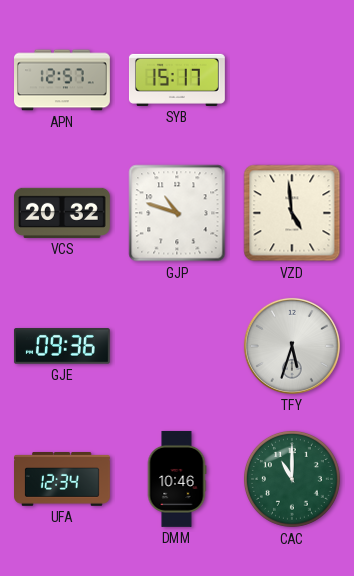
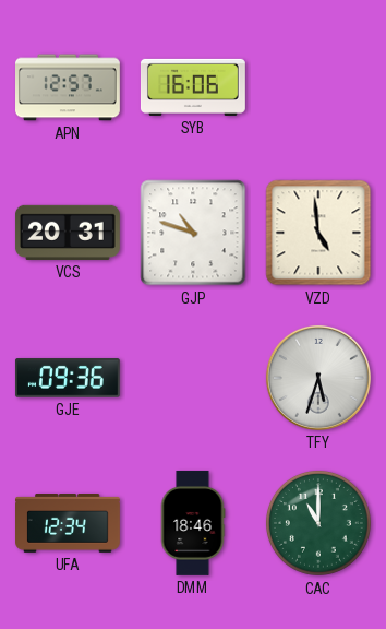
SYB: 15:17 -> 16:06 (193, 87)
VCS: 20:32 -> 20:31 (68, 233)
DMM: 10:46 -> 18:46 (193, 523)
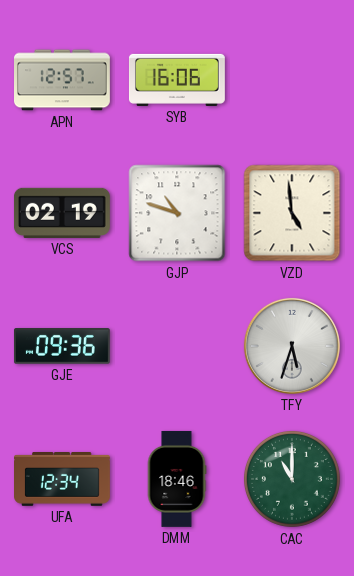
VCS: 20:31 -> 02:19 (62, 213)
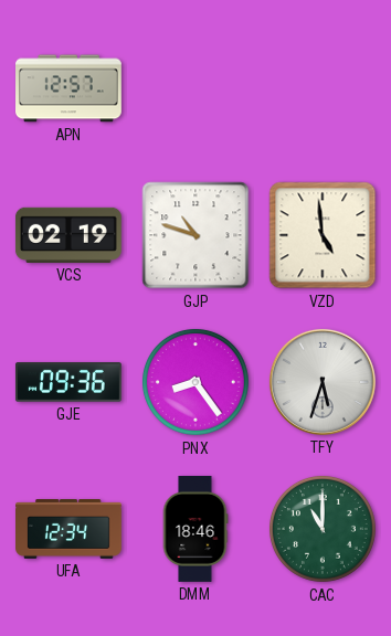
SYB: 16:06 -> none (177, 80)
PNX: none -> 8:24 (196, 382)
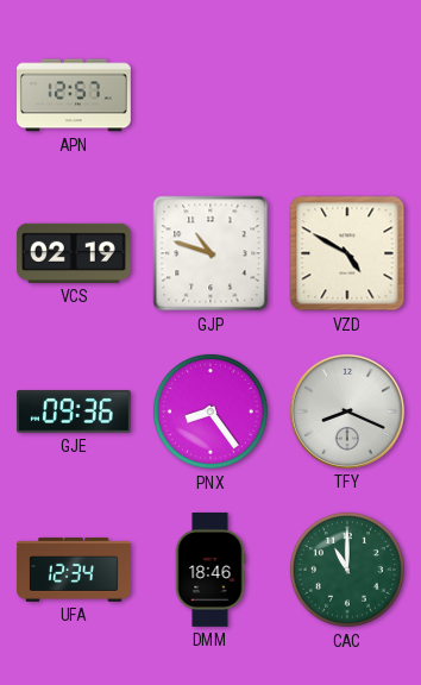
VZD: 4:59 -> 4:50 (347, 253)
TFY: 5:33 -> 8:19 (347, 411)
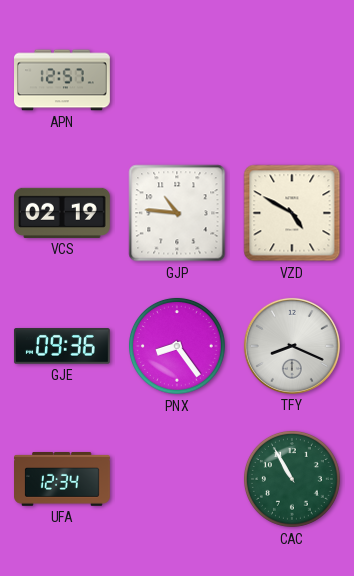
GJP: 10:48 -> 10:46 (177, 213)
DMM: 18:46 -> none (211, 570)
CAC: 11:00 -> 10:55 (292, 479)
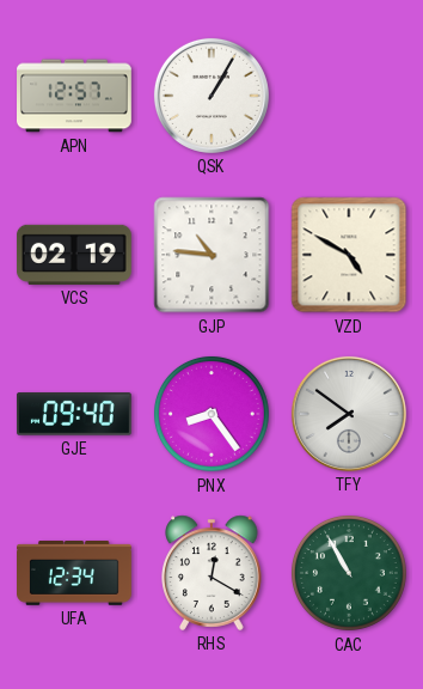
QSK: none -> 1:05 (211, 96)
GJE: 09:36 -> 09:40 (74, 414)
TFY: 8:19 -> 7:51 (349, 414)
RHS: none -> 12:20 (211, 573)
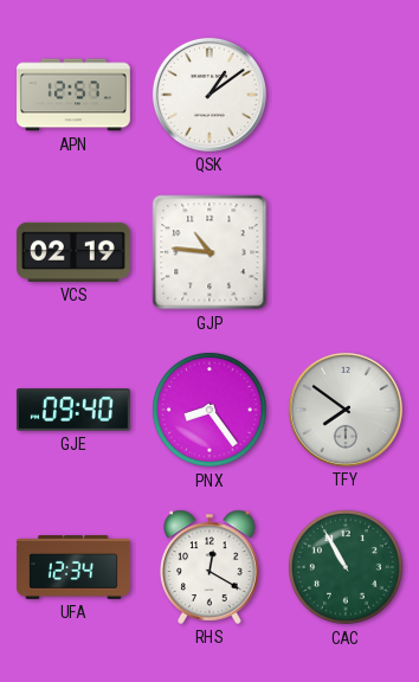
QSK: 1:05 -> 1:09 (209, 95)
VZD: 4:50 -> none (349, 255)
